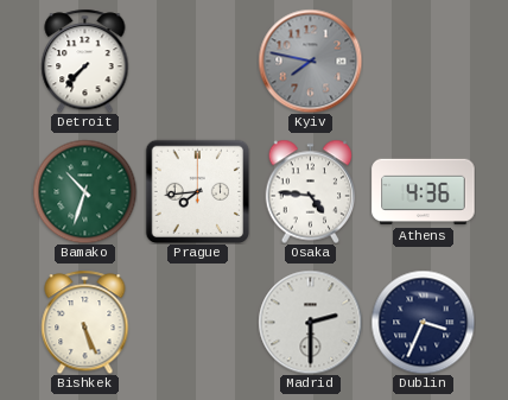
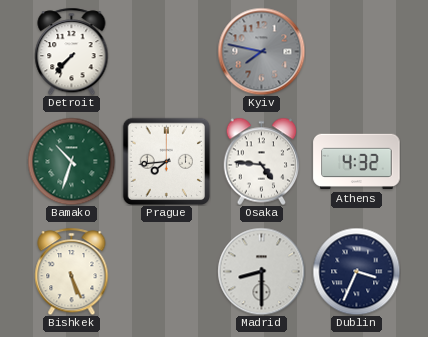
Athens: 4:36 -> 4:32 (357, 162)
Madrid: 2:30 -> 8:30 (261, 271)
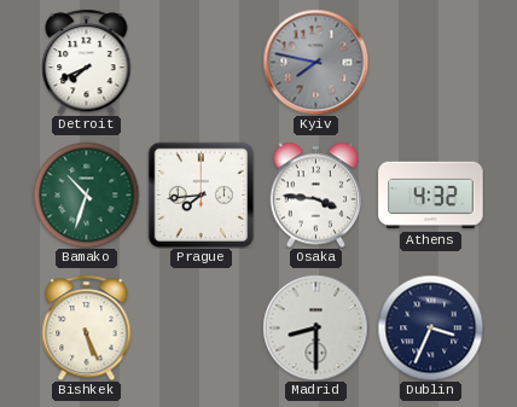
Detroit: 7:37 -> 7:41 (87, 62)
Osaka: 4:46 -> 3:46 (316, 194)
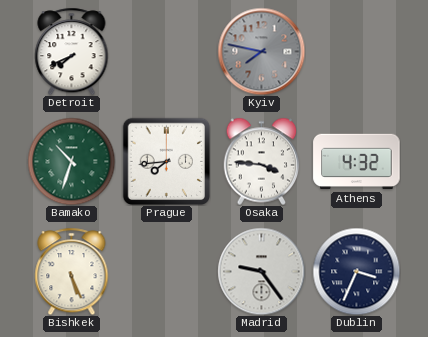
Madrid: 8:30 -> 9:24 (261, 271)
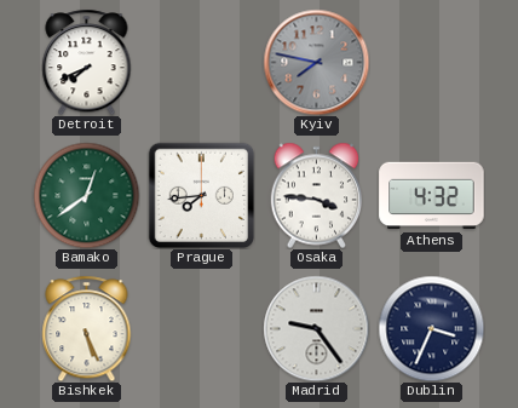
Bamako: 10:33 -> 12:39 (86, 195)
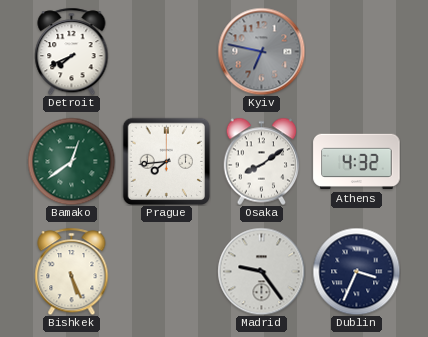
Kyiv: 7:47 -> 6:47 (261, 51)
Osaka: 3:46 -> 8:09 (262, 161)
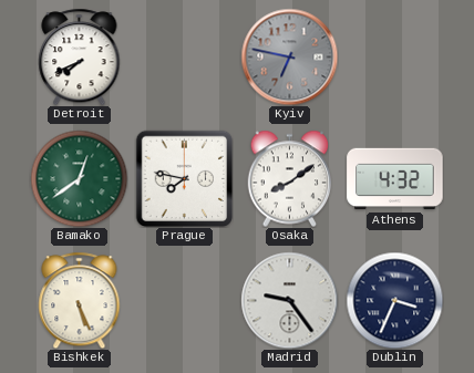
Prague: 7:44 -> 7:47 (184, 178)
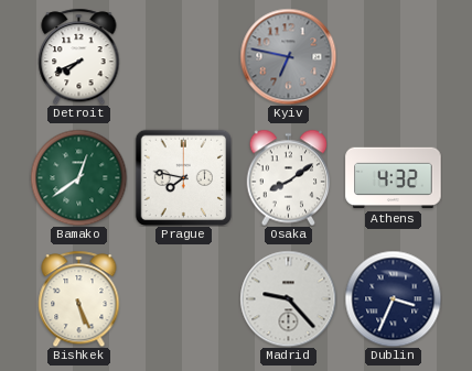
Madrid: 9:24 -> 9:23 (288, 298)
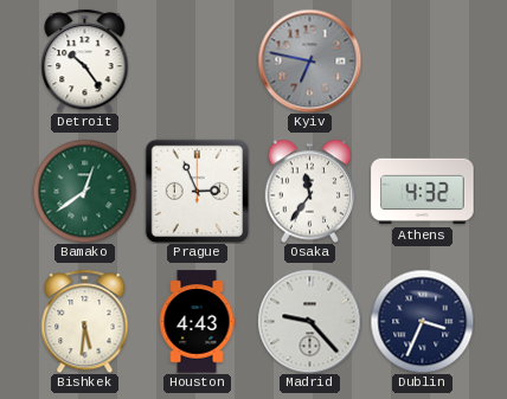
Detroit: 7:41 -> 10:24 (85, 60)
Prague: 7:47 -> 2:56 (197, 191)
Osaka: 8:09 -> 11:36 (310, 191)
Bishkek: 5:26 -> 5:31 (85, 321)
Houston: none -> 4:43 (197, 322)
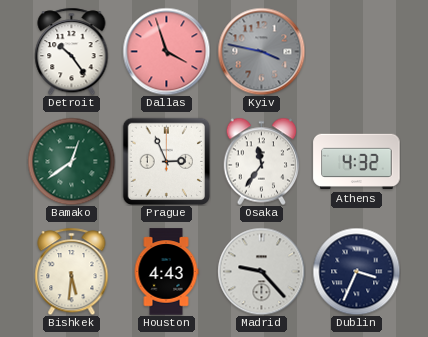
Dallas: none -> 3:57 (166, 51)
Kyiv: 6:47 -> 3:47 (261, 51)
